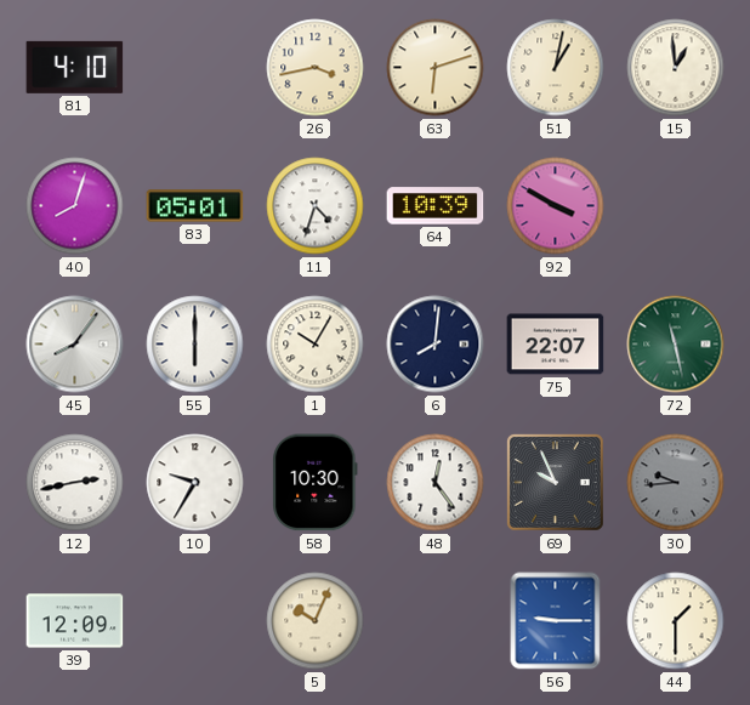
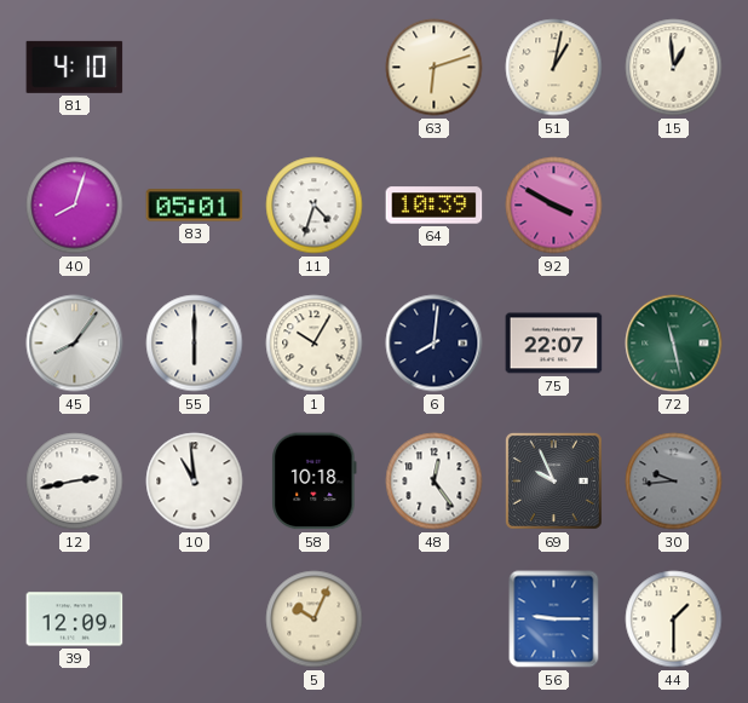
26: 3:43 -> none (316, 68)
10: 9:35 -> 10:59 (195, 482)
58: 10:30 -> 10:18 (315, 482)
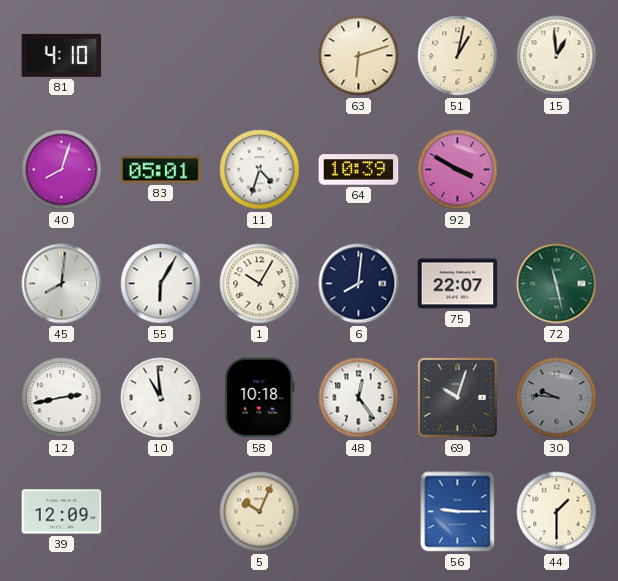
45: 8:06 -> 8:01 (62, 284)
55: 6:00 -> 6:05 (161, 284)
69: 9:56 -> 10:03 (457, 397)
30: 9:44 -> 9:46 (557, 398)
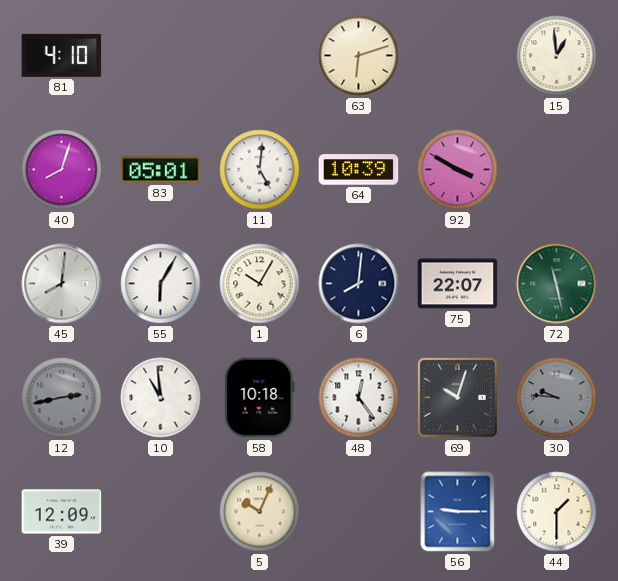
51: 1:02 -> none (458, 56)
11: 4:33 -> 5:01 (260, 170)
12 dial: white -> grey (62, 398)
